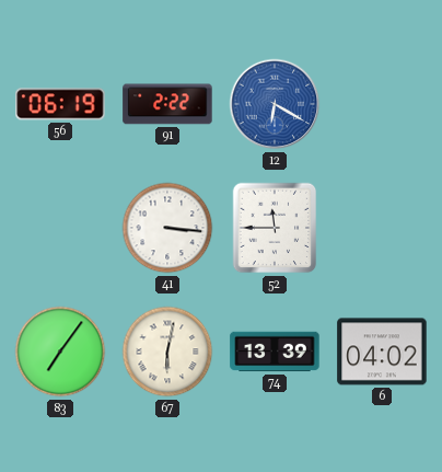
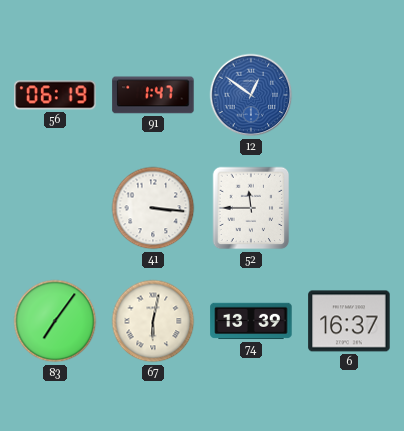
91: 2:22 -> 1:47 (153, 95)
12: 6:20 -> 12:51 (251, 95)
6: 04:02 -> 16:37 (349, 321)
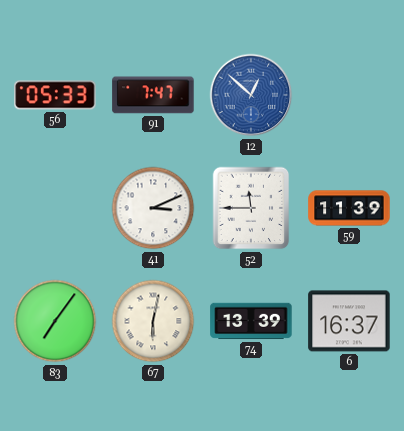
56: 06:19 -> 05:33 (55, 95)
91: 1:47 -> 7:47 (153, 95)
12: 12:51 -> 12:52 (251, 95)
41: 3:16 -> 3:11 (153, 208)
59: none -> 11:39 (349, 208)
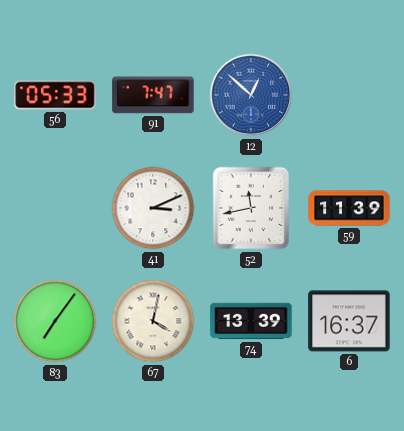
52: 11:45 -> 11:43 (251, 208)
67: 6:02 -> 4:02 (153, 321)
